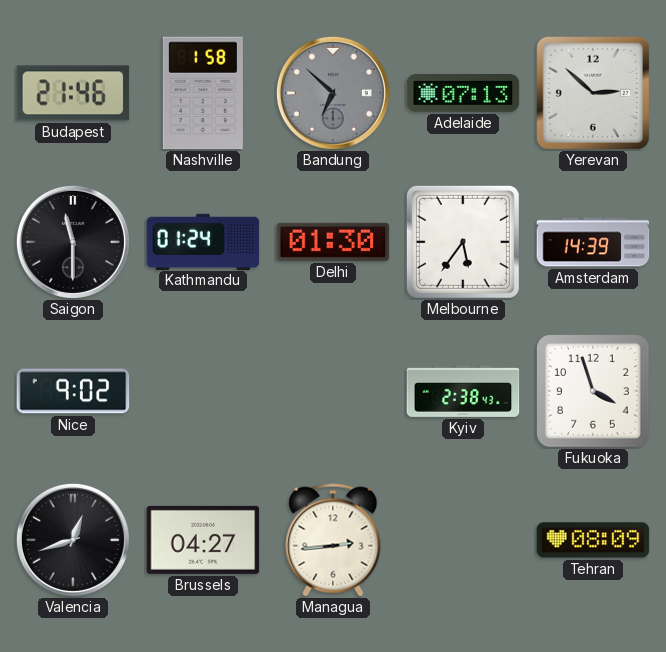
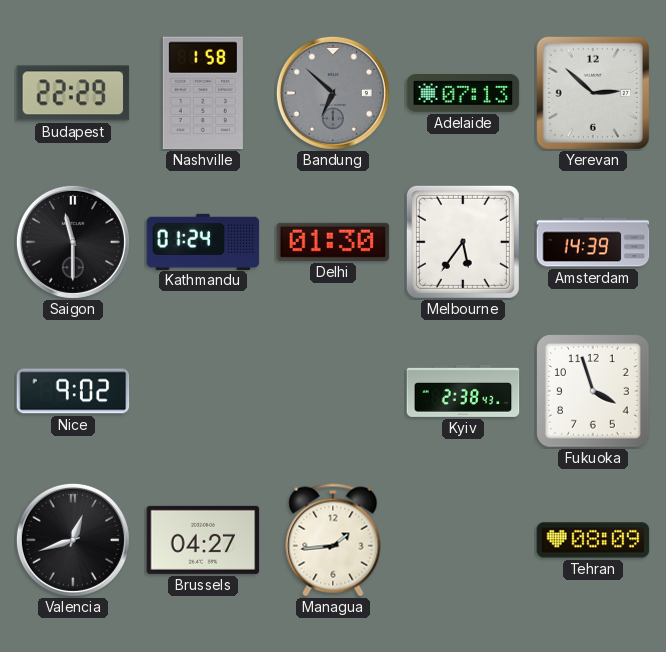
Budapest: 21:46 -> 22:29 (73, 93)
Managua: 2:44 -> 1:44 (333, 540)
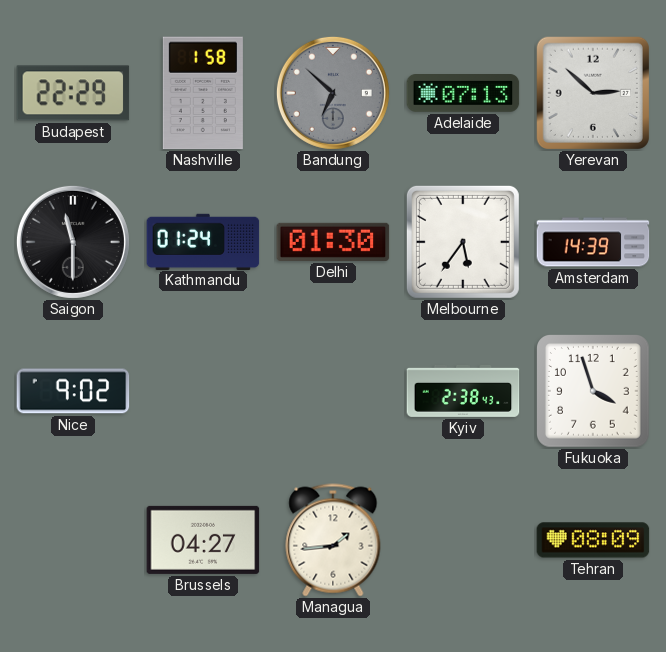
Valencia: 12:42 -> none (73, 540)
